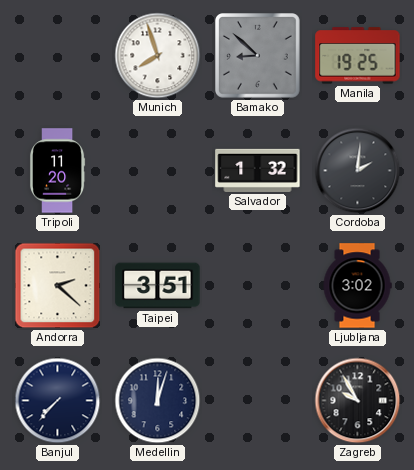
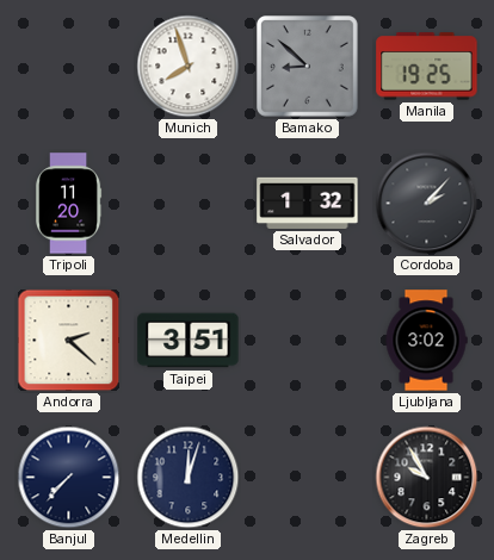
Cordoba: 2:01 -> 2:07 (427, 204)
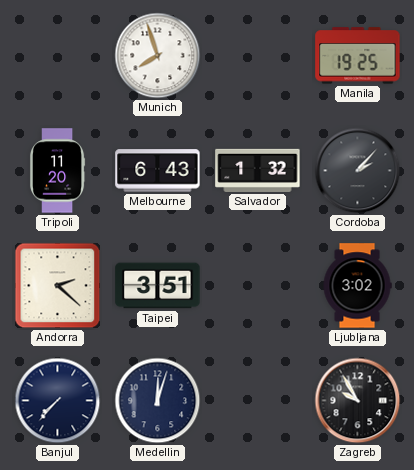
Bamako: 8:52 -> none (308, 67)
Melbourne: none -> 6:43 (158, 171)
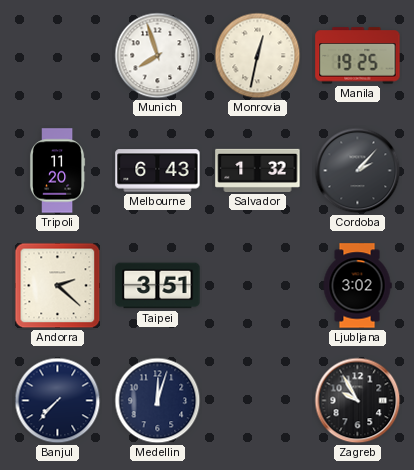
Monrovia: none -> 12:32 (258, 56)
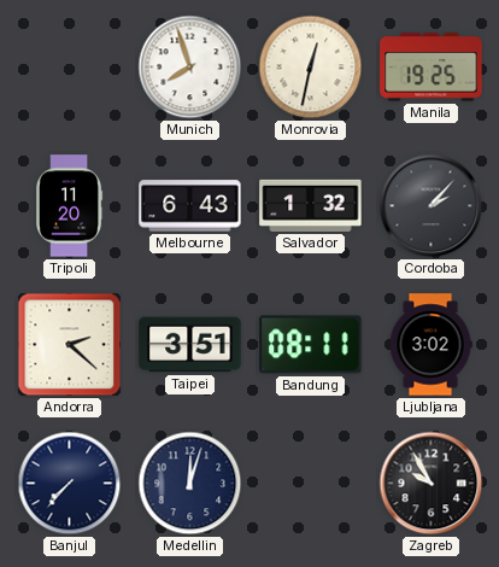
Bandung: none -> 08:11 (311, 345)
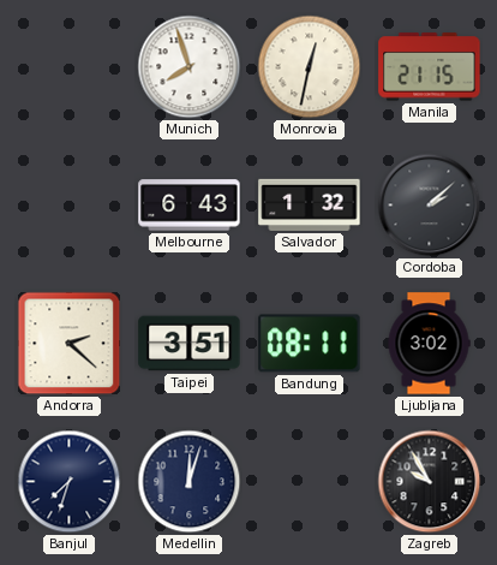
Manila: 19:25 -> 21:15 (430, 67)
Tripoli: 11:20 -> none (69, 206)
Cordoba: 2:07 -> 2:08 (430, 206)
Banjul: 7:37 -> 7:33 (70, 482)
